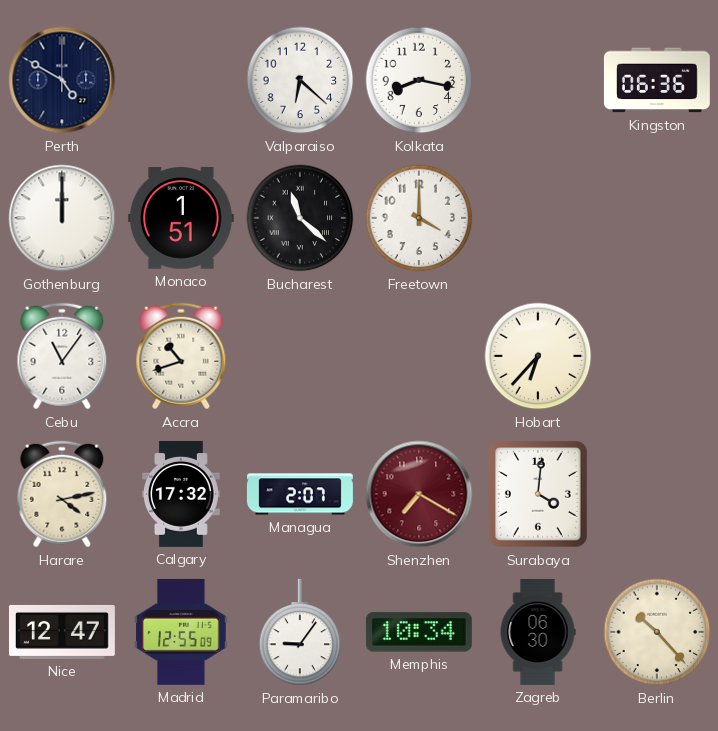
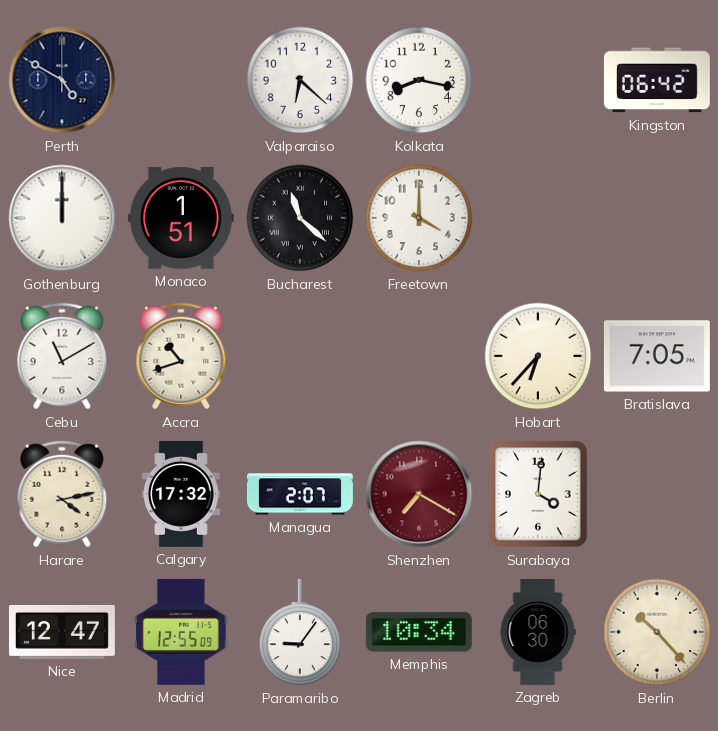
Kingston: 06:36 -> 06:42 (657, 80)
Cebu: 11:06 -> 11:10 (62, 356)
Bratislava: none -> 7:05 (657, 356)
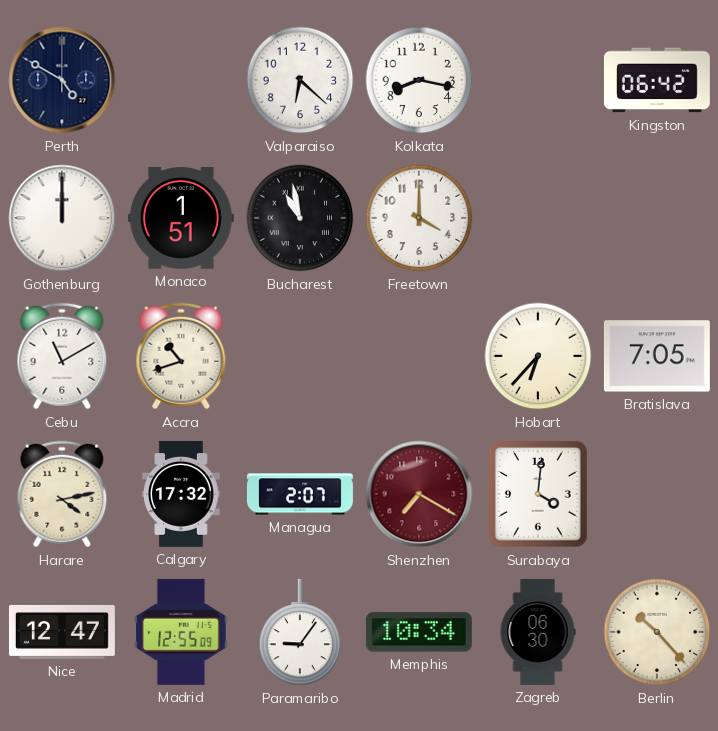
Bucharest: 11:22 -> 10:58 (300, 218)
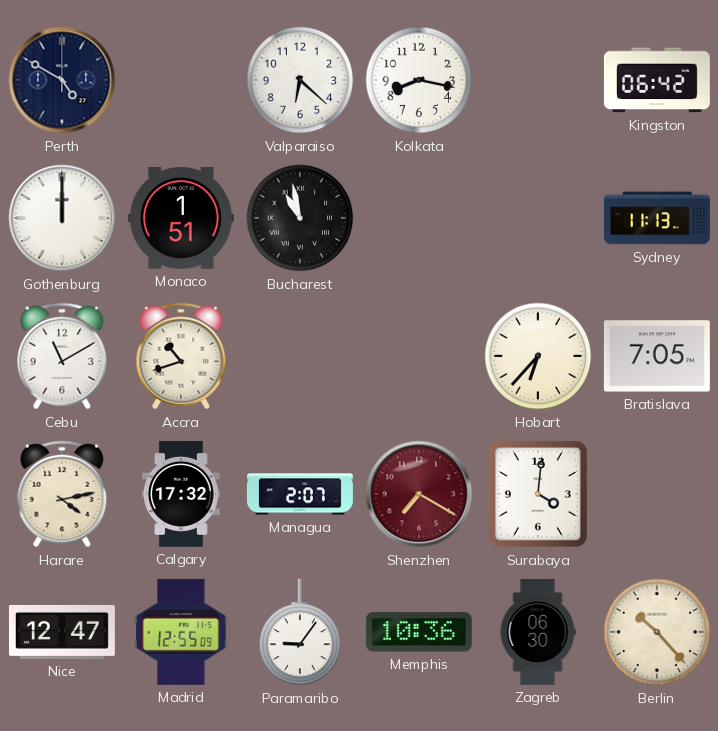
Freetown: 4:00 -> none (419, 218)
Sydney: none -> 11:13 (657, 218)
Memphis: 10:34 -> 10:36 (419, 632)
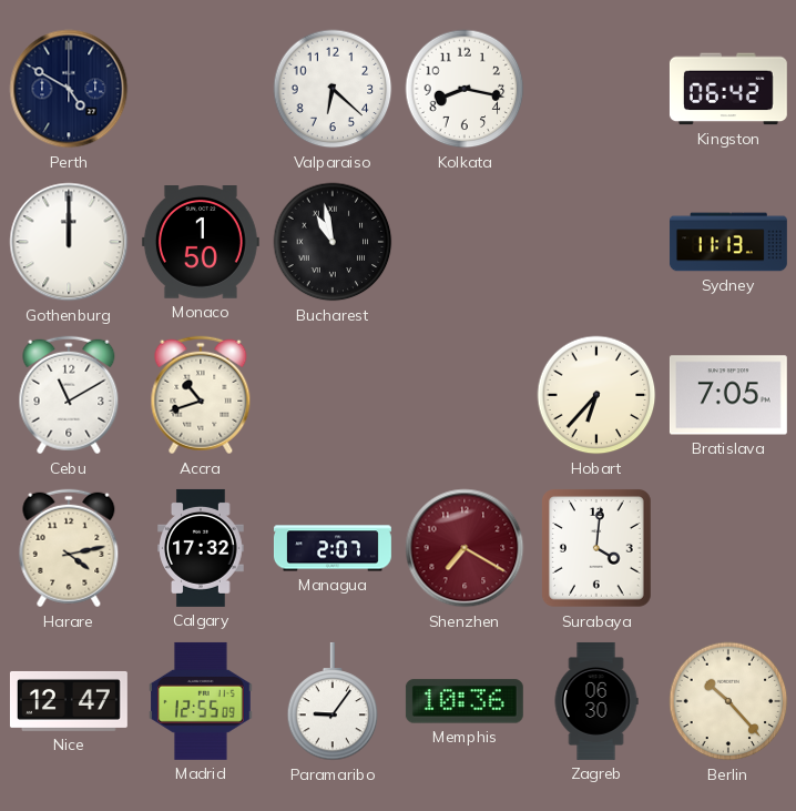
Monaco: 1:51 -> 1:50 (201, 243)
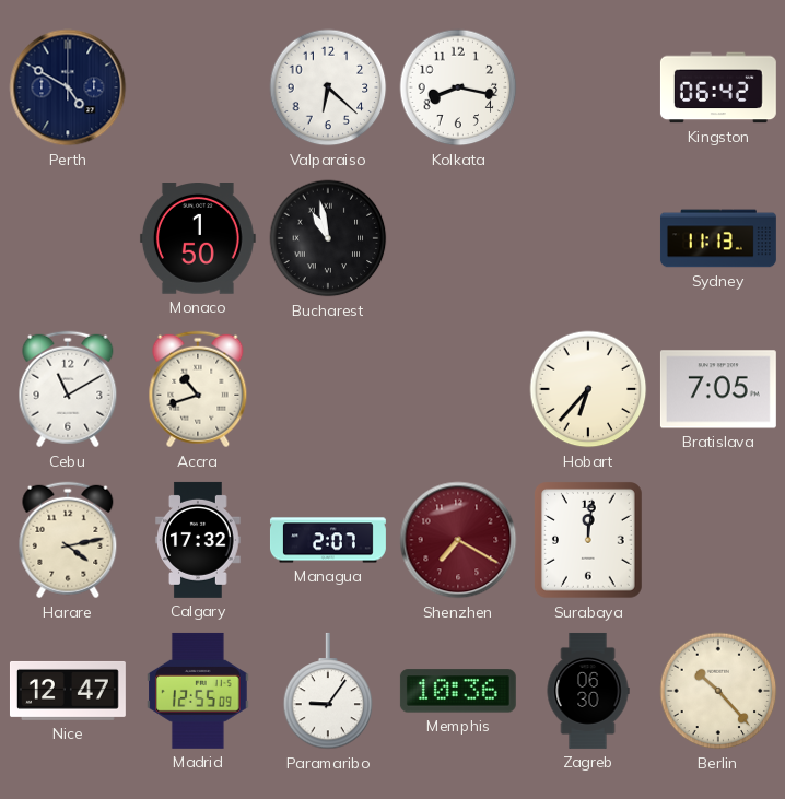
Gothenburg: 12:00 -> none (69, 242)
Surabaya: 4:01 -> 12:01 (589, 541)
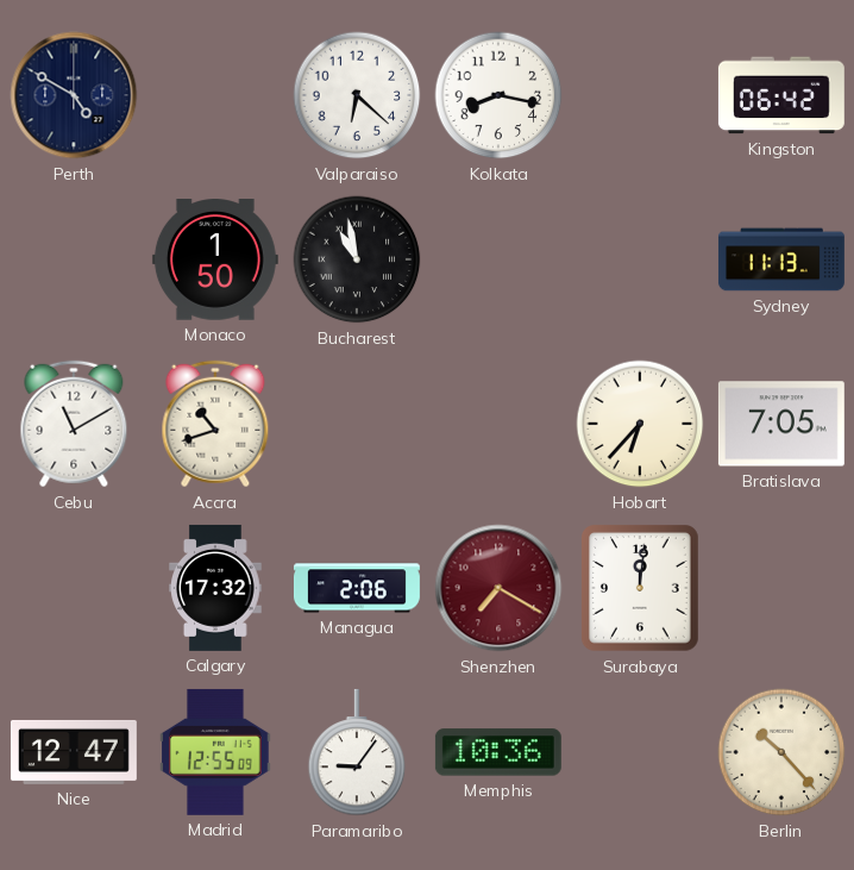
Harare: 4:13 -> none (68, 540)
Managua: 2:07 -> 2:06 (357, 588)
Zagreb: 06:30 -> none (588, 691)
